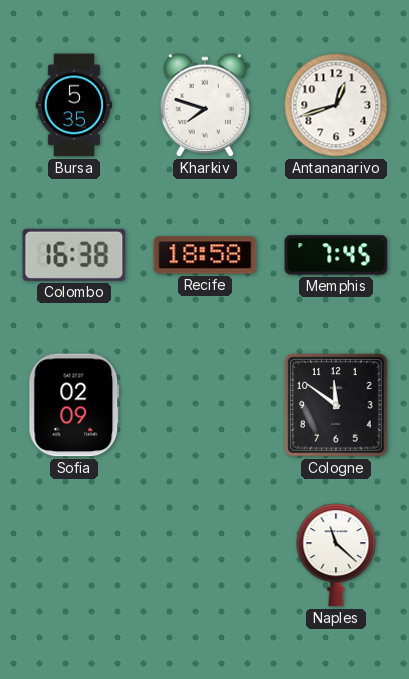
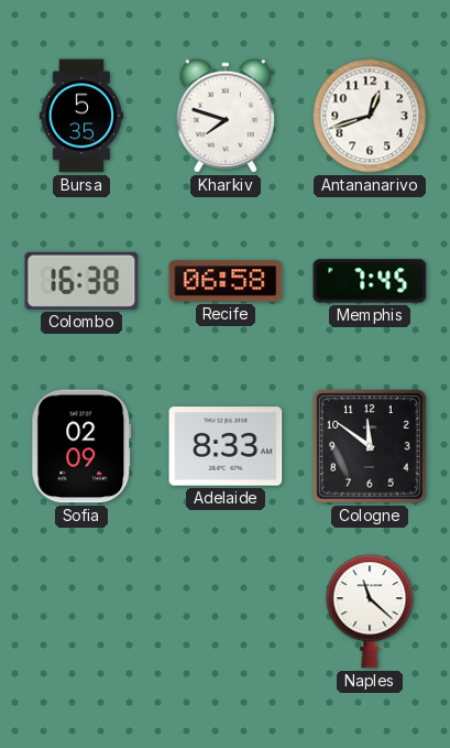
Recife: 18:58 -> 06:58 (226, 281)
Adelaide: none -> 8:33 (226, 446)
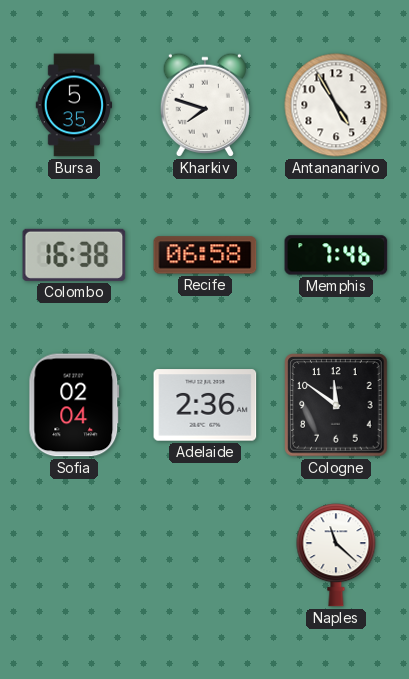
Antananarivo: 12:42 -> 4:55 (336, 105)
Memphis: 7:45 -> 7:46 (336, 255)
Sofia: 02:09 -> 02:04 (74, 405)
Adelaide: 8:33 -> 2:36 (205, 405)
